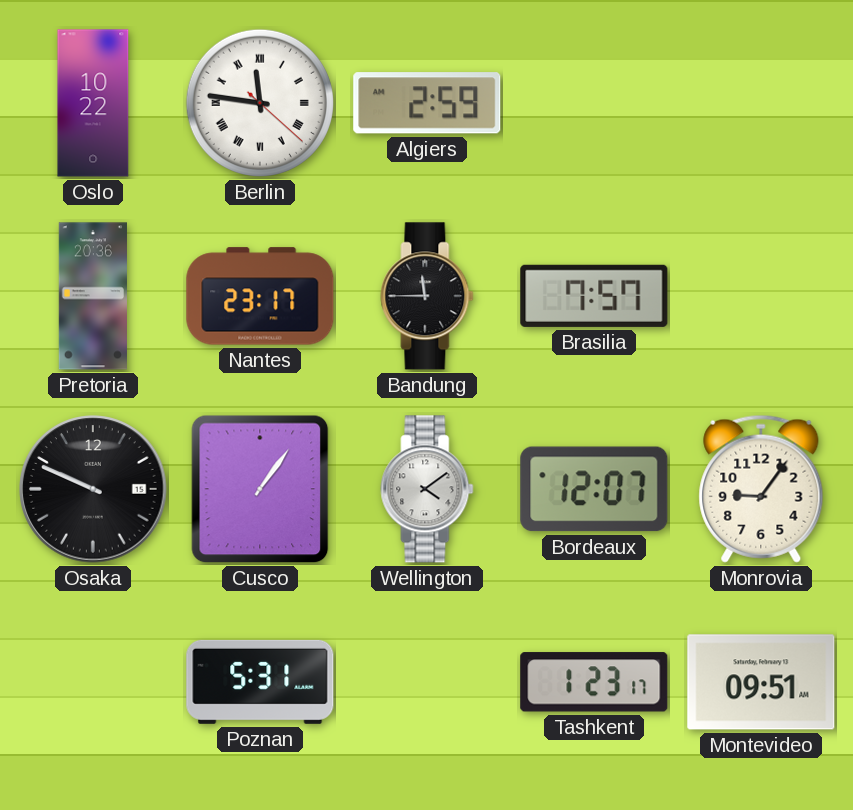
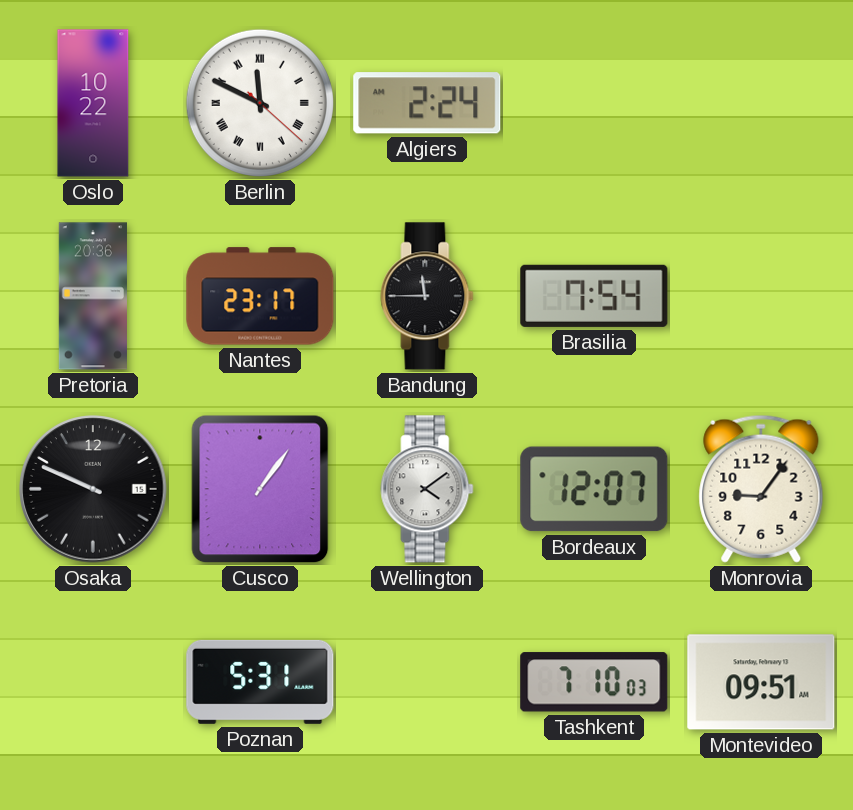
Berlin: 11:46 -> 11:49 (260, 103)
Algiers: 2:59 -> 2:24 (427, 103)
Brasilia: 7:57 -> 7:54 (594, 296)
Tashkent: 1:23 -> 7:10 (594, 682)
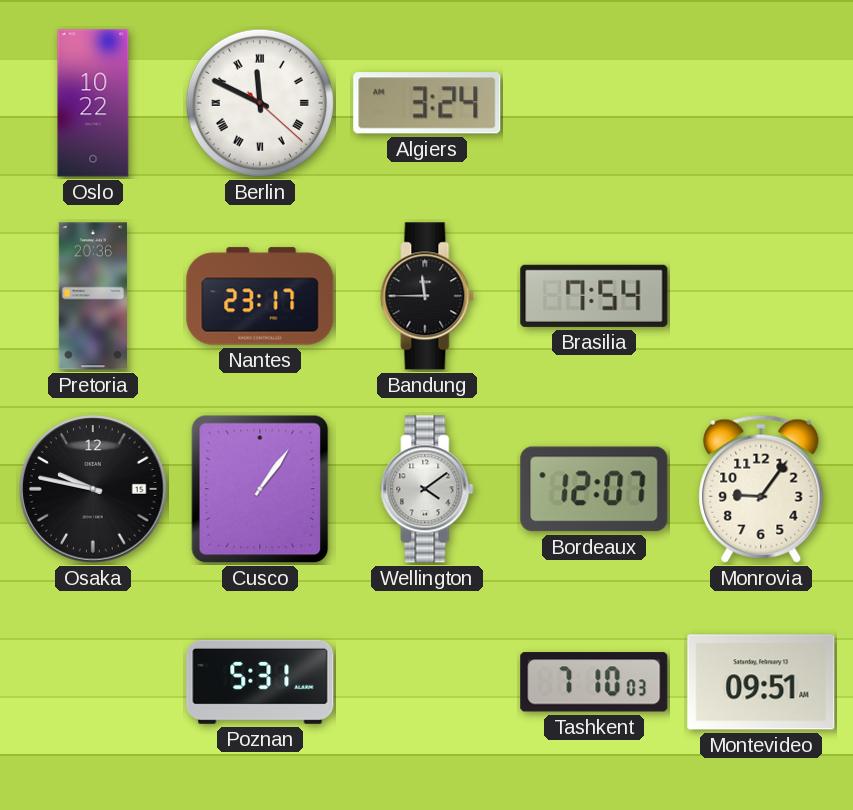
Algiers: 2:24 -> 3:24 (427, 103)
Osaka: 9:49 -> 9:47 (93, 489)
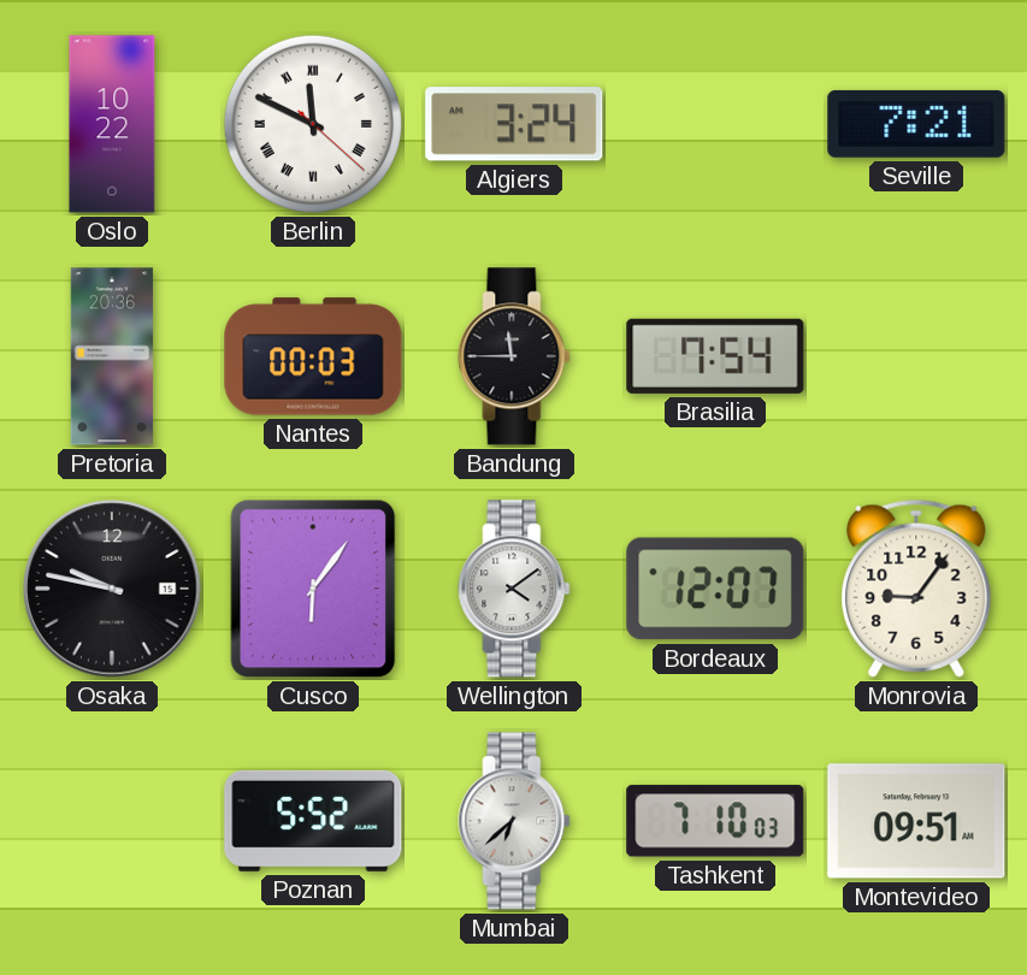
Seville: none -> 7:21 (916, 124)
Nantes: 23:17 -> 00:03 (313, 356)
Cusco: 1:06 -> 6:06 (313, 589)
Poznan: 5:31 -> 5:52 (313, 821)
Mumbai: none -> 6:38 (514, 821)
